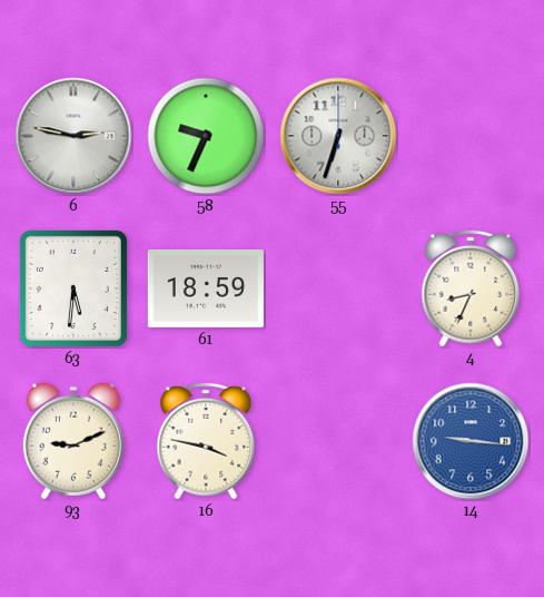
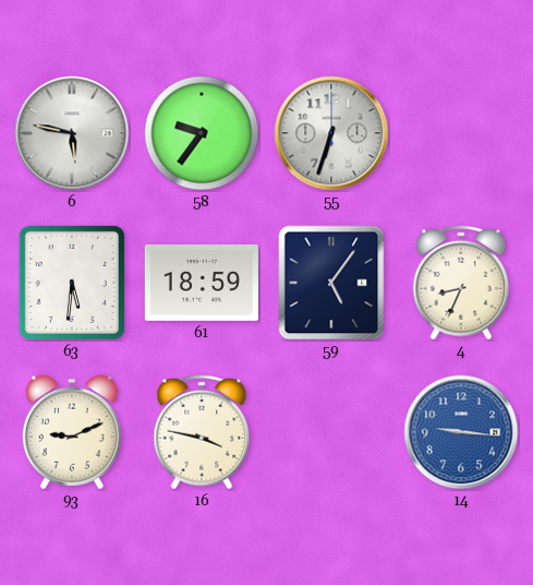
6: 2:47 -> 5:47 (72, 133)
58: 9:34 -> 9:36 (202, 133)
59: none -> 5:06 (331, 283)
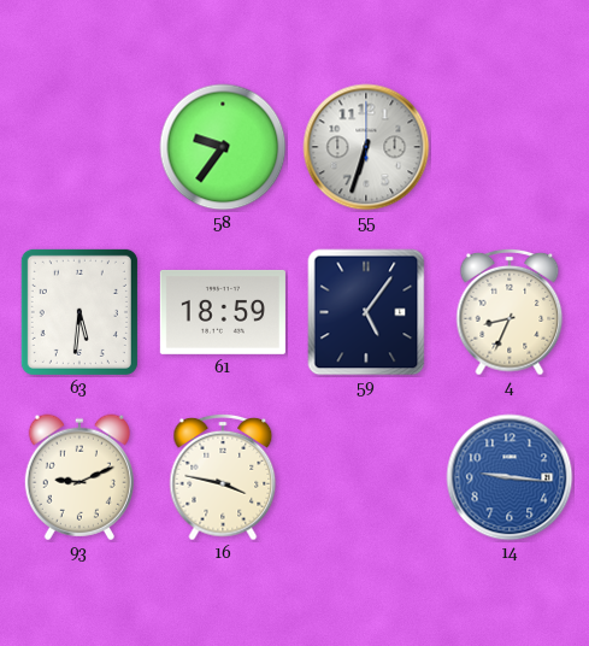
6: 5:47 -> none (72, 133)
